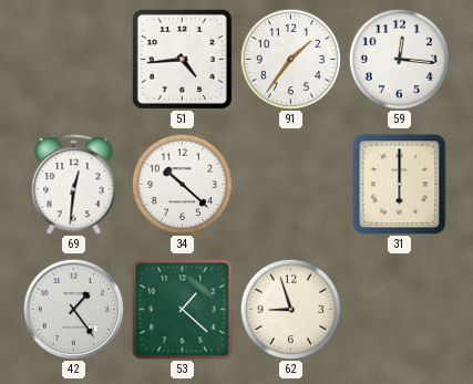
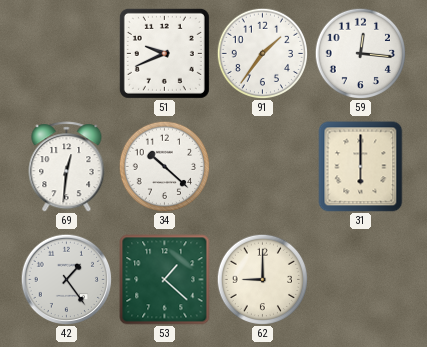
51: 4:44 -> 9:41 (164, 53)
62: 8:57 -> 9:00 (262, 279)
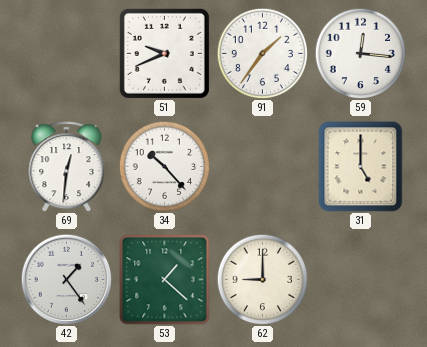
34: 10:22 -> 10:23 (164, 166)
31: 6:00 -> 5:00 (361, 167)
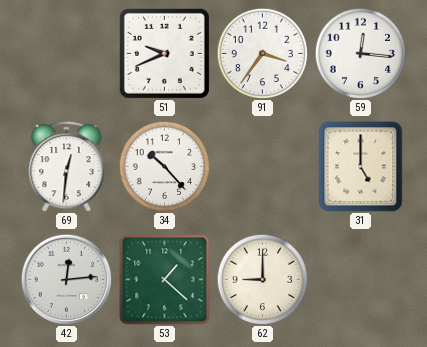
91: 1:36 -> 3:36 (262, 53)
42: 1:24 -> 12:14 (66, 279)
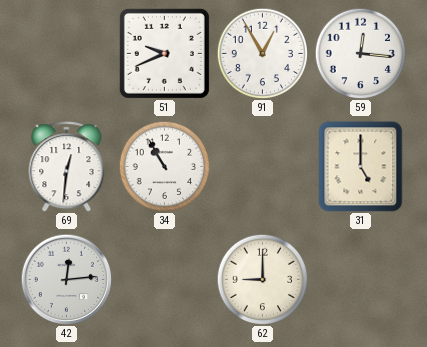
91: 3:36 -> 12:55 (262, 53)
34: 10:23 -> 10:55 (164, 166)
53: 1:22 -> none (165, 280)
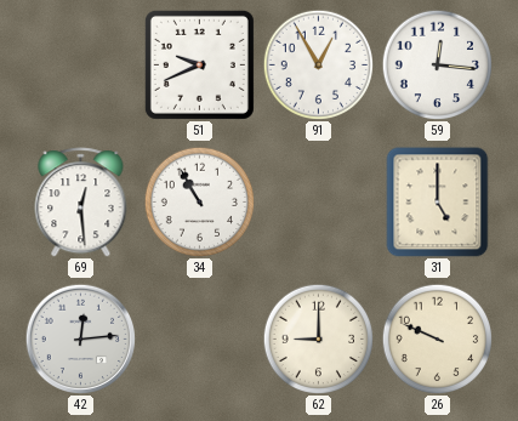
69: 12:31 -> 12:29 (81, 203)
26: none -> 9:49 (437, 338)
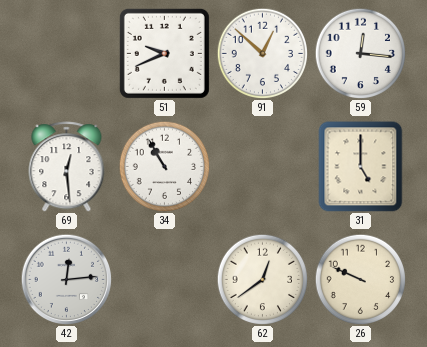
91: 12:55 -> 12:52 (262, 53)
62: 9:00 -> 12:39 (262, 279)
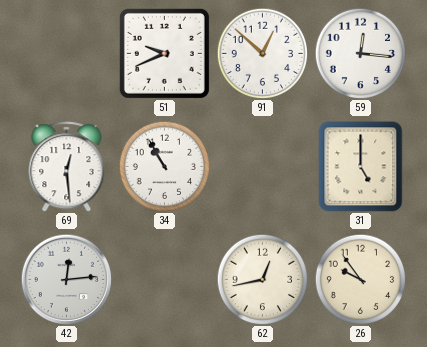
62: 12:39 -> 12:43 (262, 279)
26: 9:49 -> 9:54 (360, 279)
